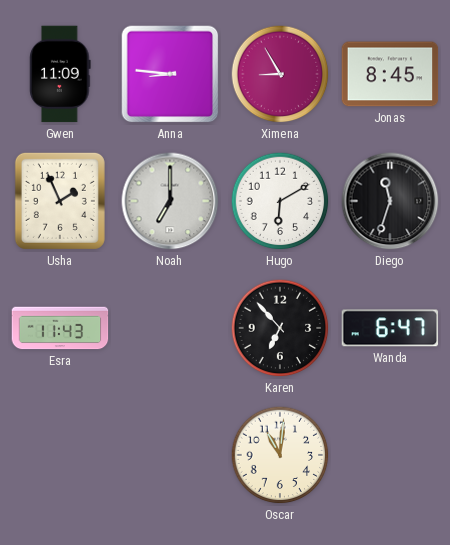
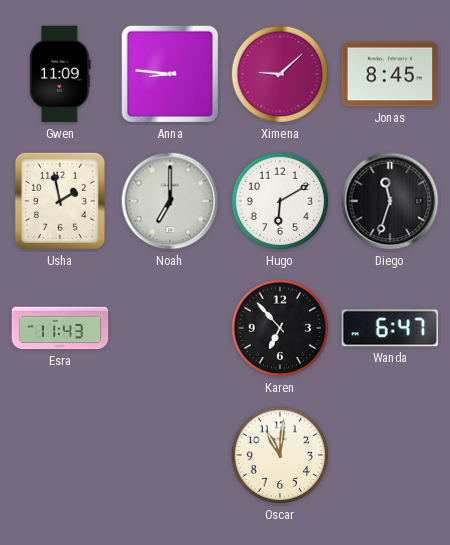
Ximena: 8:55 -> 9:08 (280, 74)
Usha: 1:56 -> 1:58 (60, 201)
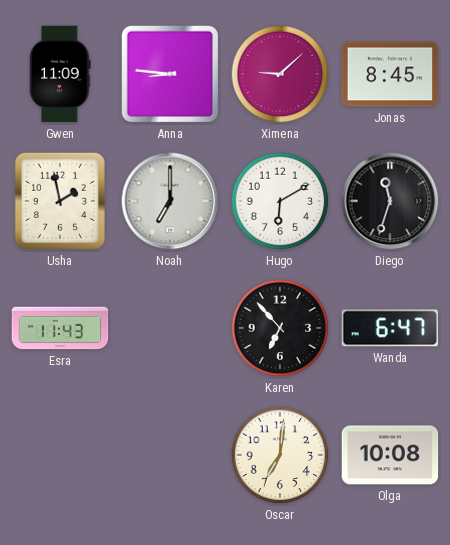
Oscar: 11:01 -> 7:01 (280, 455)
Olga: none -> 10:08 (390, 455)
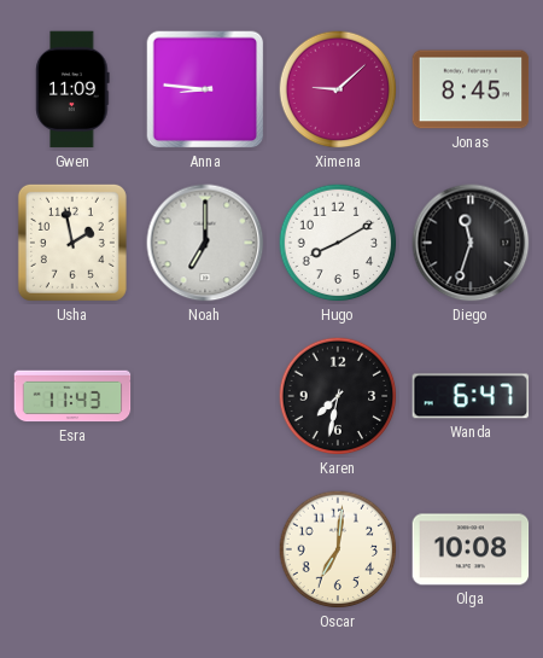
Hugo: 6:10 -> 8:10 (338, 243)
Karen: 6:53 -> 7:32 (338, 396)
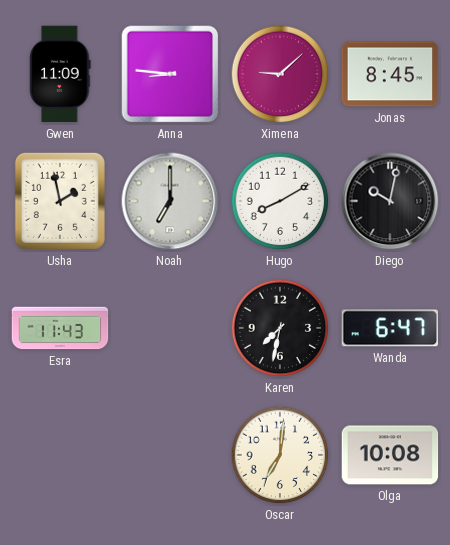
Diego: 11:33 -> 10:02 (390, 201)
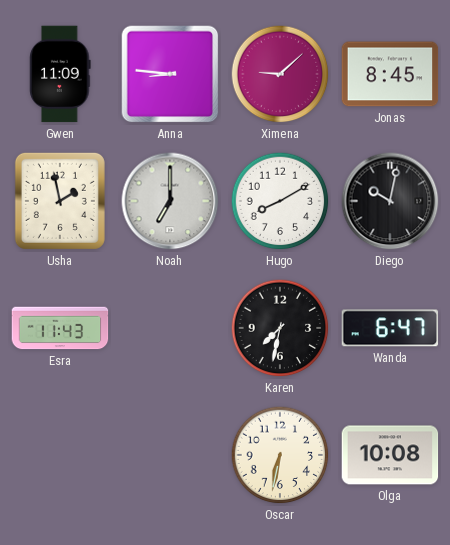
Oscar: 7:01 -> 6:32 (280, 455)
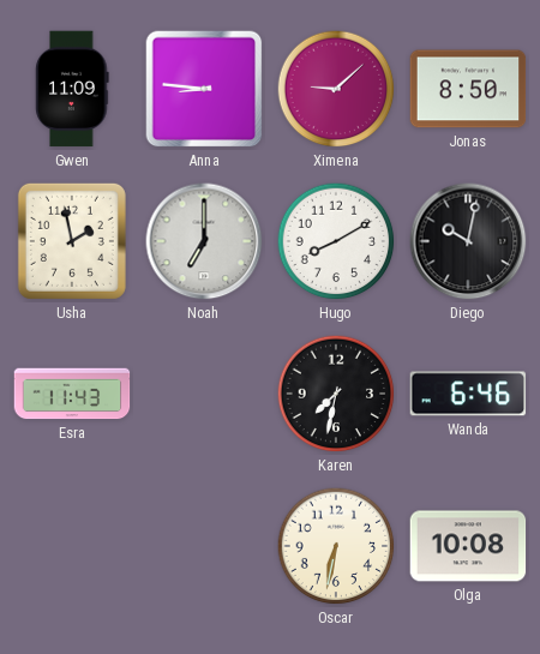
Jonas: 8:45 -> 8:50 (468, 89)
Wanda: 6:47 -> 6:46 (468, 394)
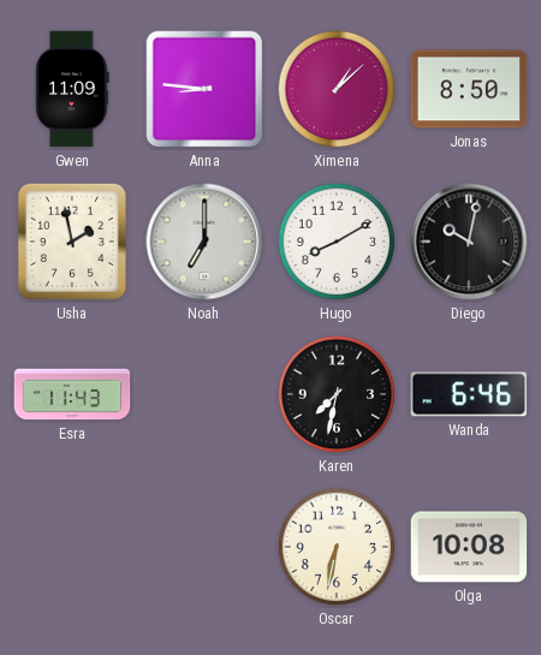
Ximena: 9:08 -> 1:08 (337, 89)
